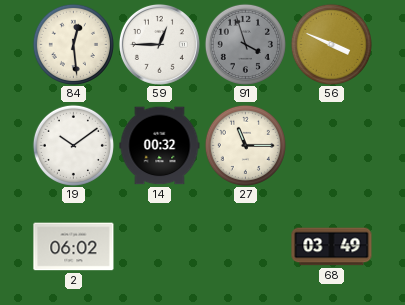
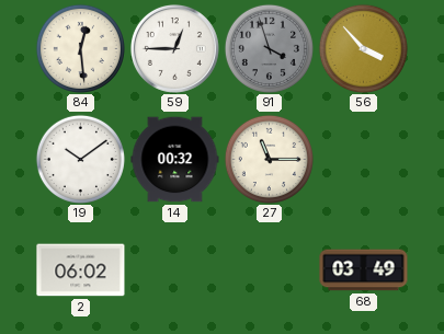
56: 3:49 -> 3:53 (363, 48)
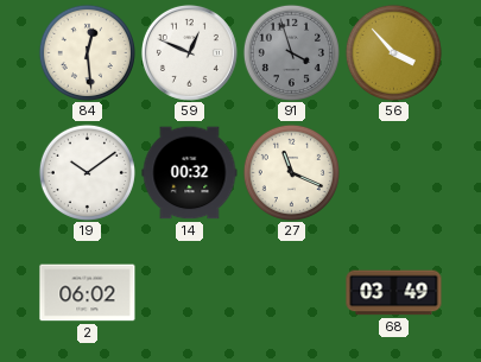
59: 12:45 -> 12:49 (189, 52)
27: 11:15 -> 11:19 (291, 172)
